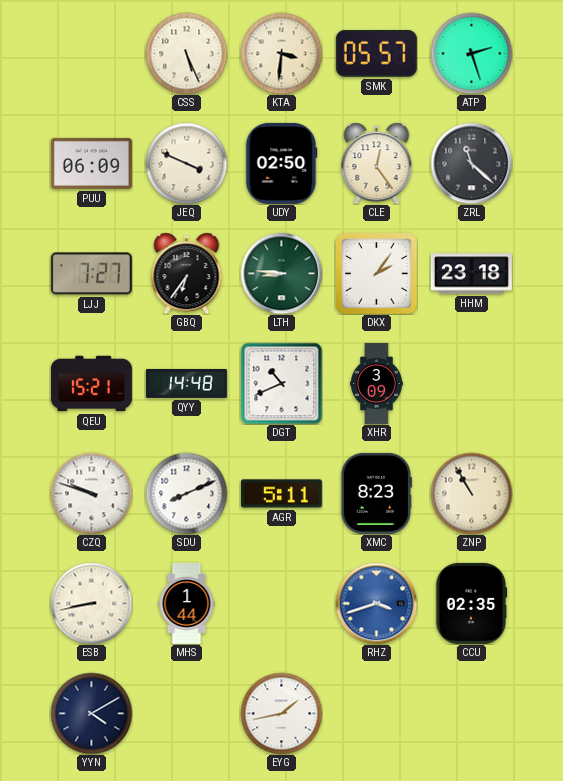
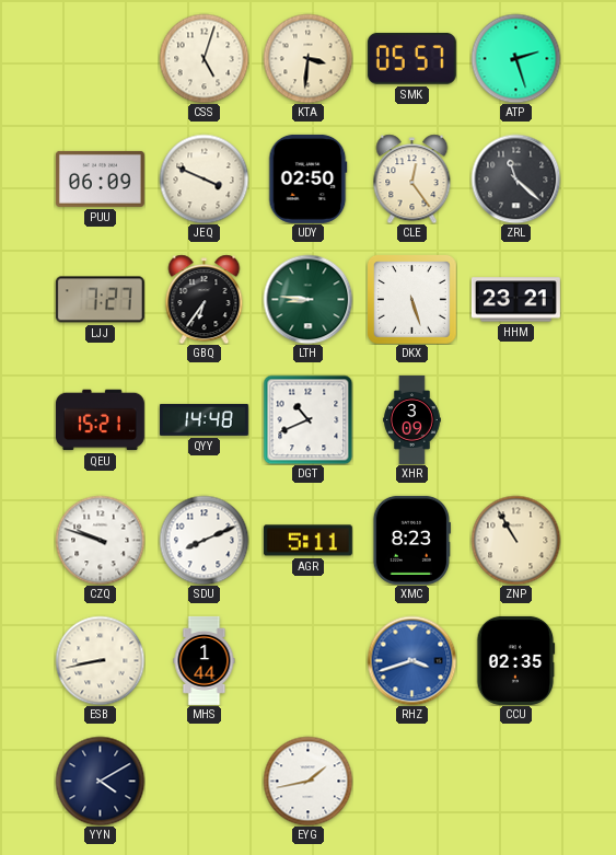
CSS: 5:26 -> 5:03 (204, 58)
DKX: 2:06 -> 5:27 (411, 299)
HHM: 23:18 -> 23:21 (515, 300)
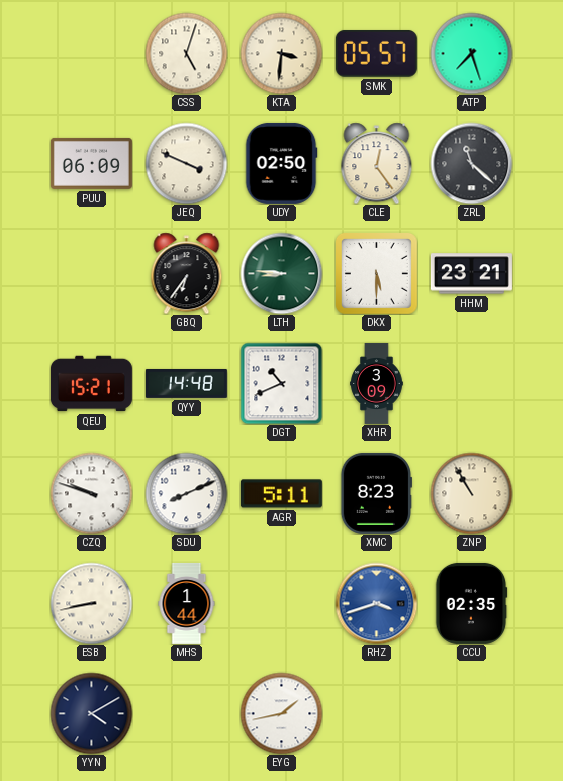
ATP: 2:27 -> 7:27 (471, 53)
LJJ: 7:27 -> none (100, 300)
DKX: 5:27 -> 5:30 (376, 273)
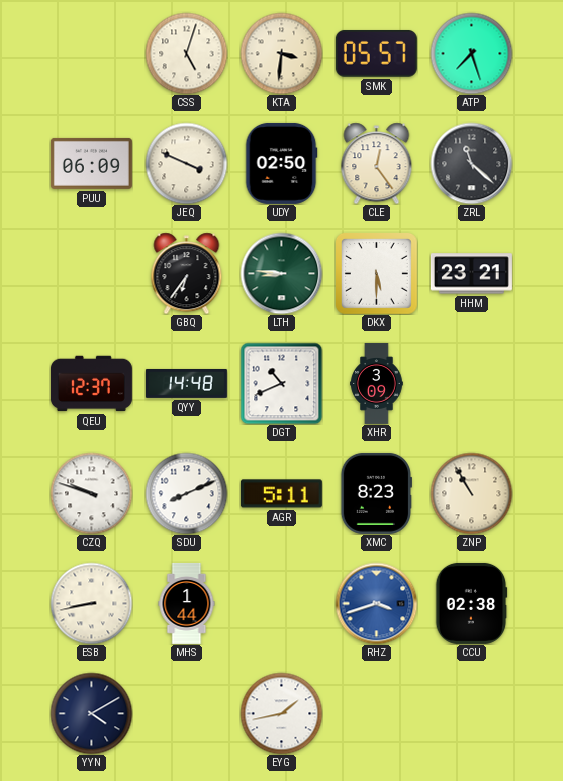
QEU: 15:21 -> 12:37 (91, 384)
CCU: 02:35 -> 02:38 (471, 603)
